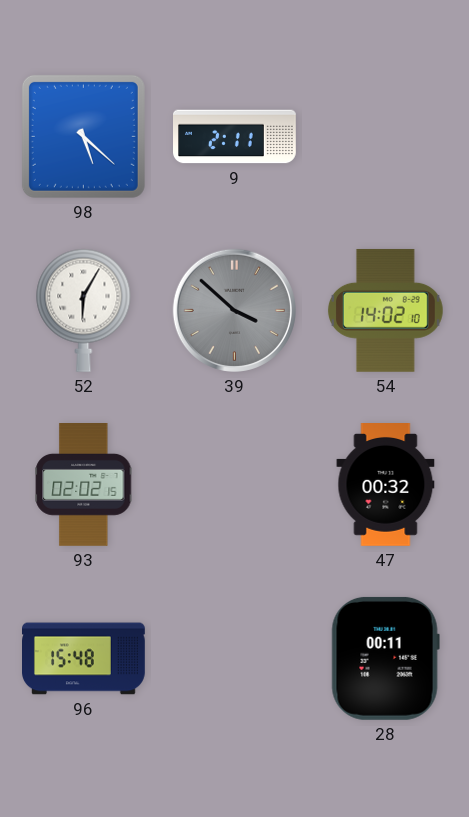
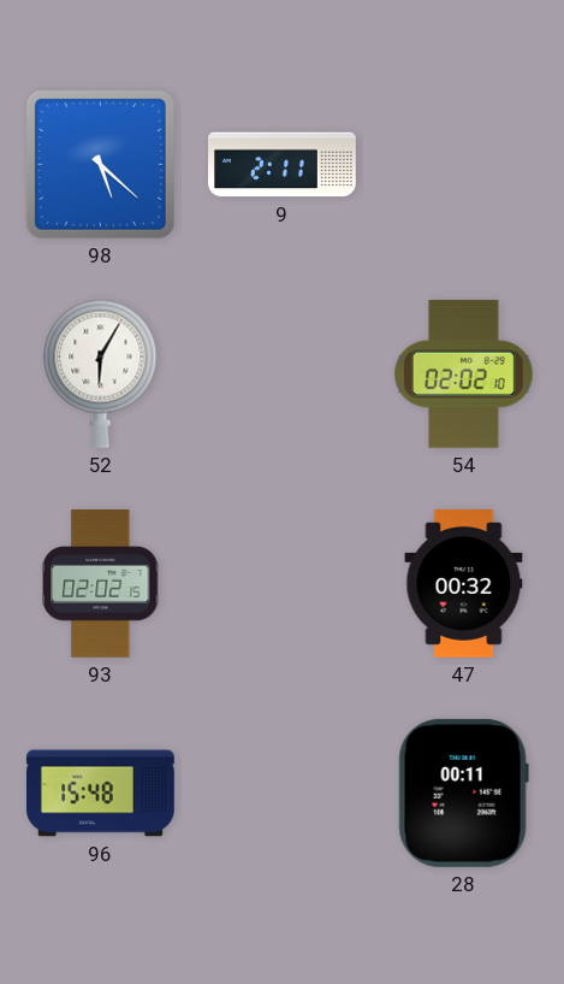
39: 3:52 -> none (234, 310)
54: 14:02 -> 02:02 (463, 373)
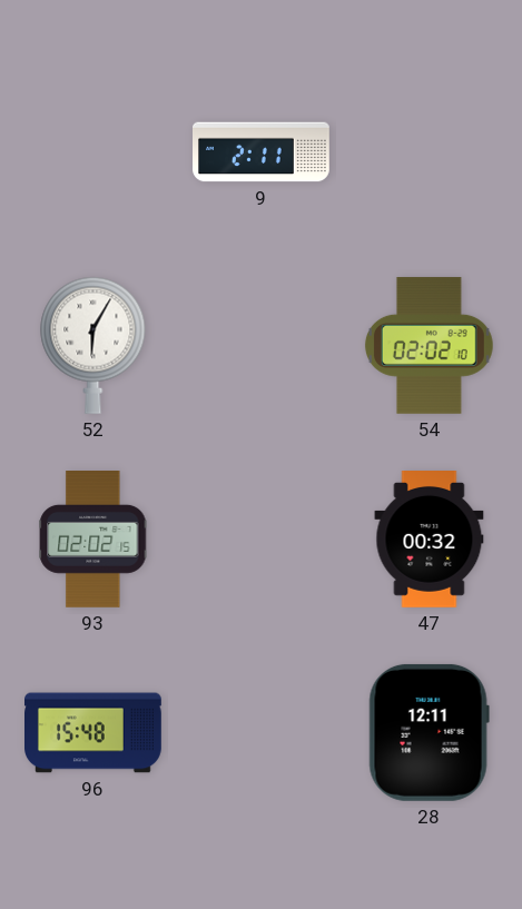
98: 5:22 -> none (100, 164)
28: 00:11 -> 12:11 (429, 732)
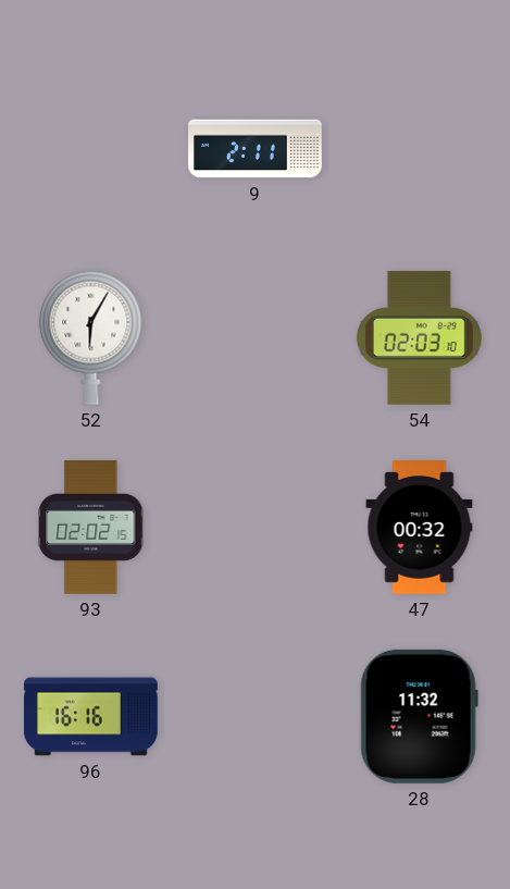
54: 02:02 -> 02:03 (419, 337)
96: 15:48 -> 16:16 (91, 717)
28: 12:11 -> 11:32 (419, 716)
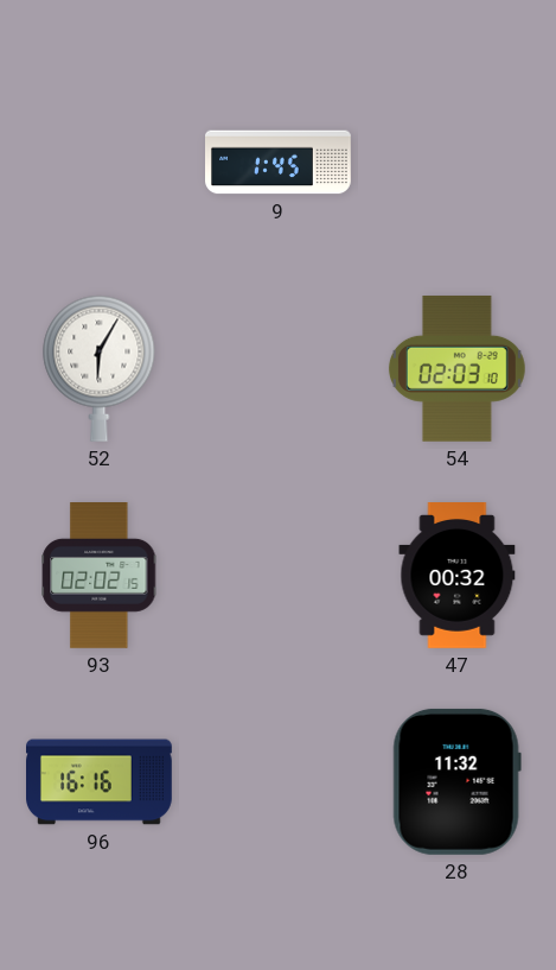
9: 2:11 -> 1:45 (279, 163)
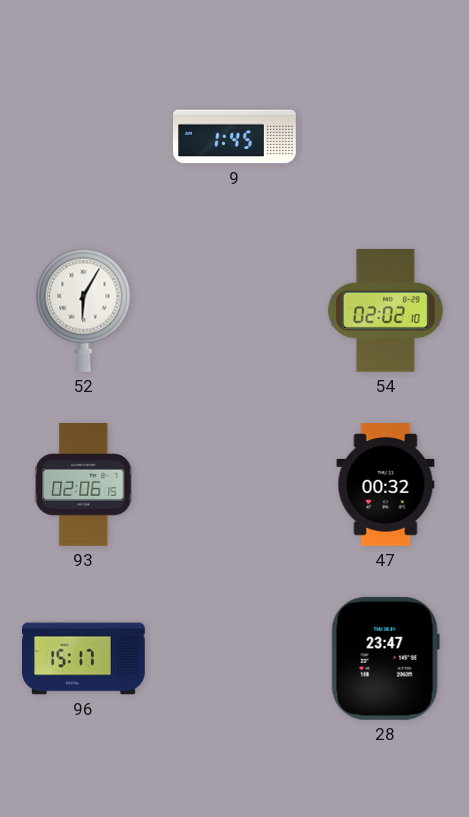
54: 02:03 -> 02:02 (385, 310)
93: 02:02 -> 02:06 (84, 485)
96: 16:16 -> 15:17 (84, 659)
28: 11:32 -> 23:47 (385, 658)
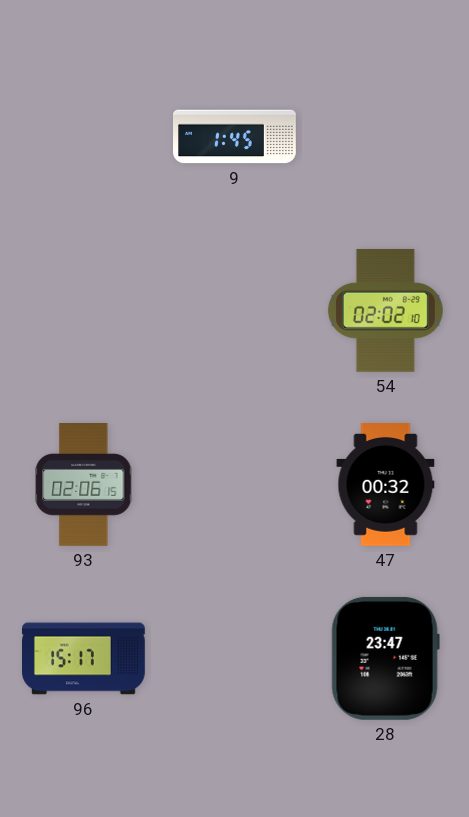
52: 6:05 -> none (84, 310)
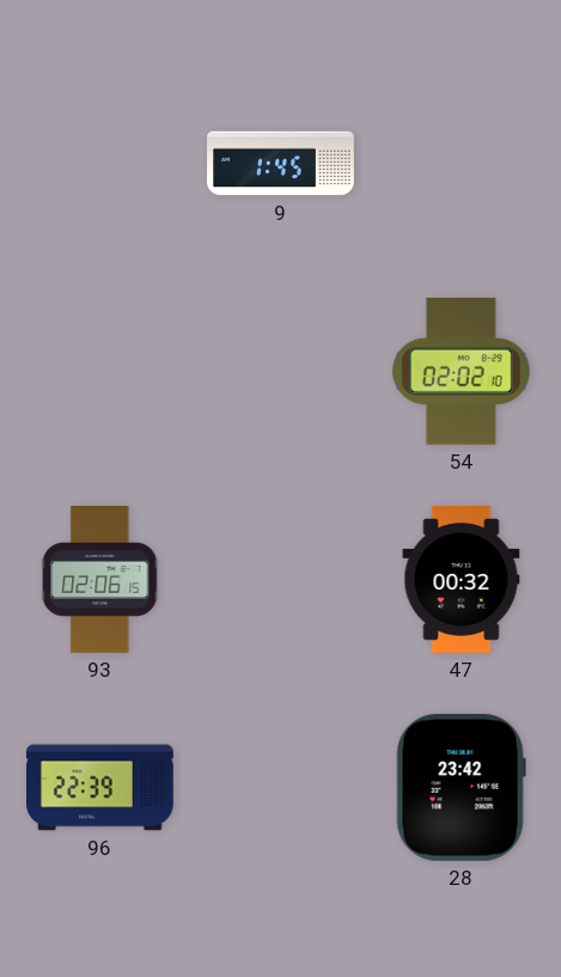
96: 15:17 -> 22:39 (100, 788)
28: 23:47 -> 23:42 (461, 787)
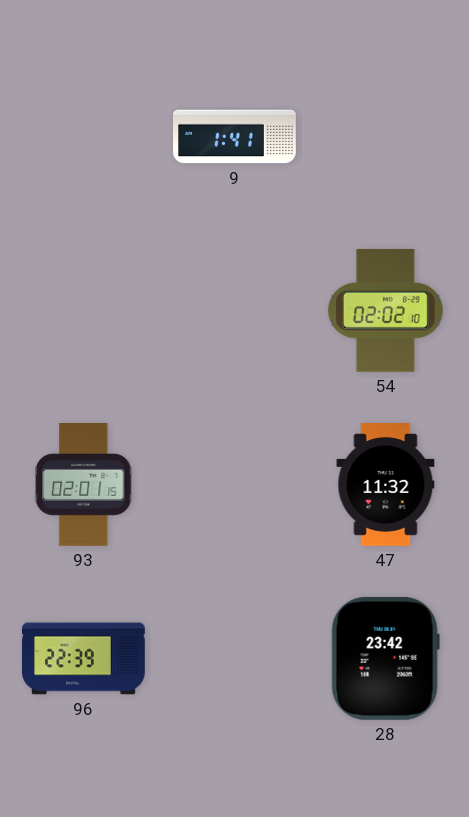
9: 1:45 -> 1:41 (235, 137)
93: 02:06 -> 02:01 (84, 485)
47: 00:32 -> 11:32 (386, 485)
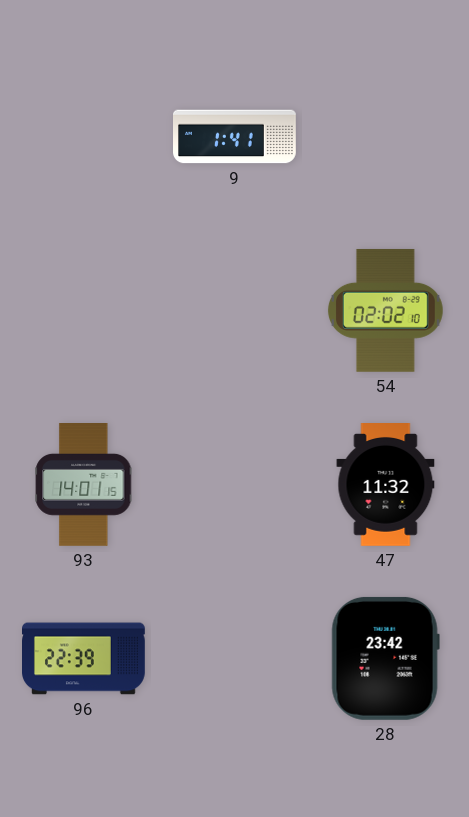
93: 02:01 -> 14:01 (84, 485)
